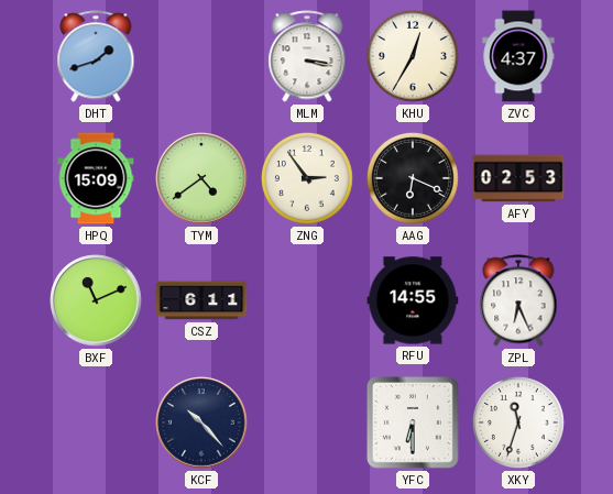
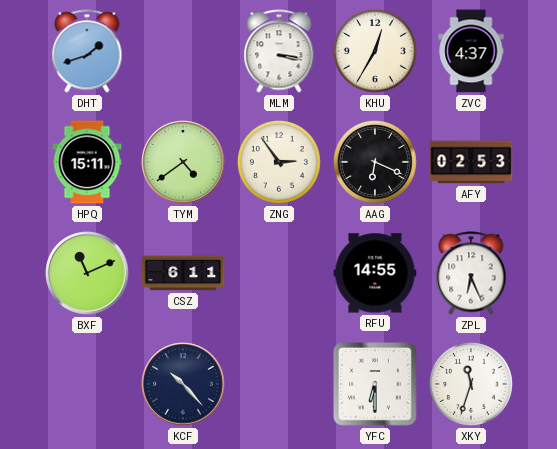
HPQ: 15:09 -> 15:11 (87, 162)
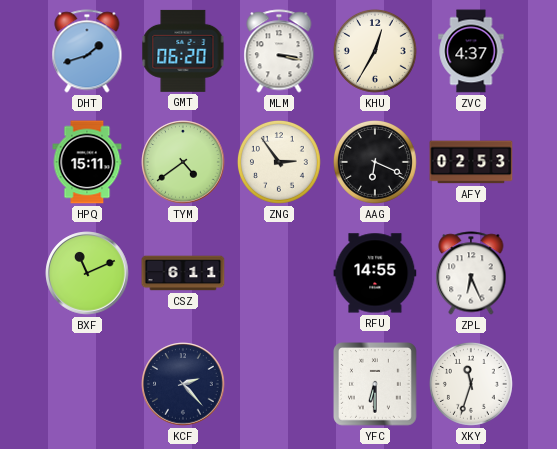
GMT: none -> 06:20 (183, 51)
KCF: 10:23 -> 2:23 (183, 384)
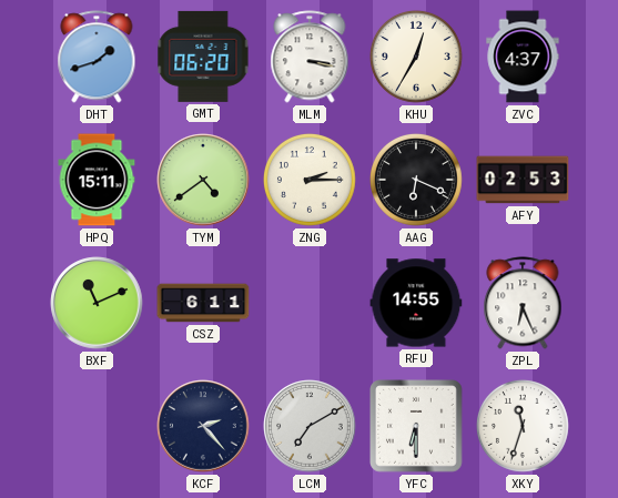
ZNG: 2:54 -> 2:15 (310, 180)
LCM: none -> 7:10 (310, 426)
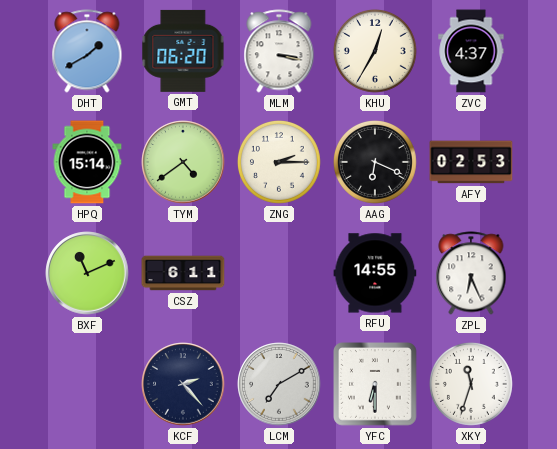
DHT: 1:42 -> 1:40 (87, 51)
HPQ: 15:11 -> 15:14 (87, 162)
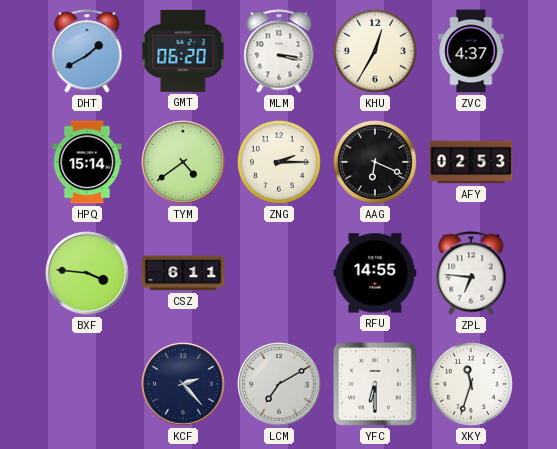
BXF: 11:11 -> 3:46 (87, 273)
ZPL: 6:26 -> 6:46 (471, 273)
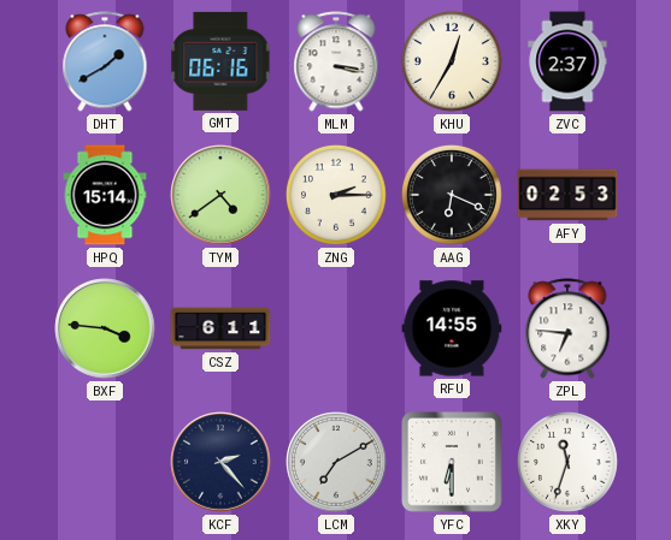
GMT: 06:20 -> 06:16 (220, 61)
ZVC: 4:37 -> 2:37 (567, 61)
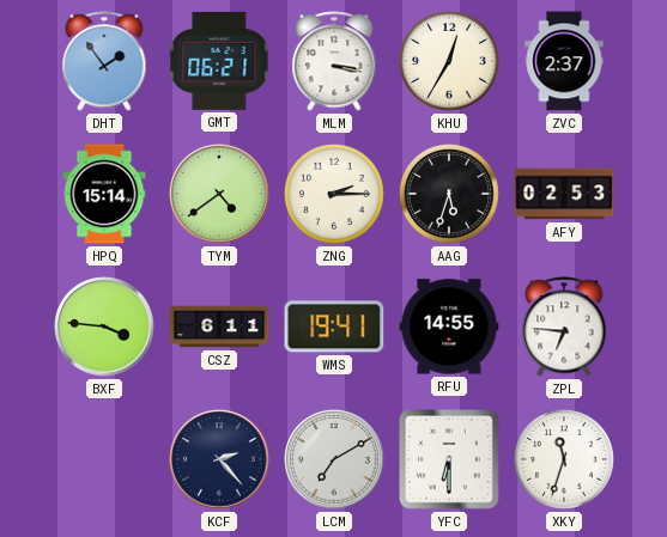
DHT: 1:40 -> 1:54 (104, 61)
GMT: 06:16 -> 06:21 (219, 61)
AAG: 6:19 -> 5:33 (449, 194)
WMS: none -> 19:41 (334, 327)
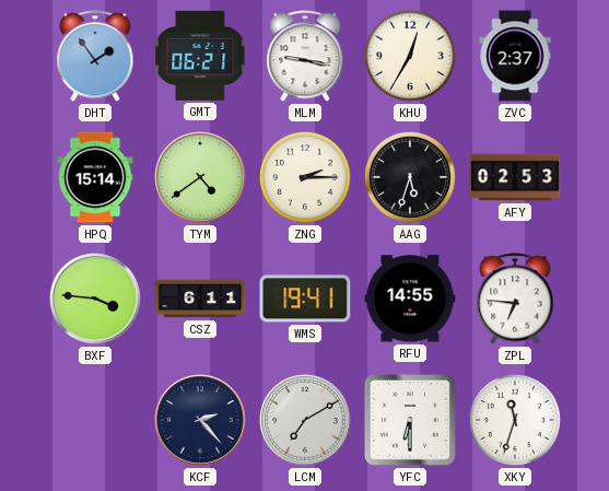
MLM: 3:17 -> 9:17 (305, 56)
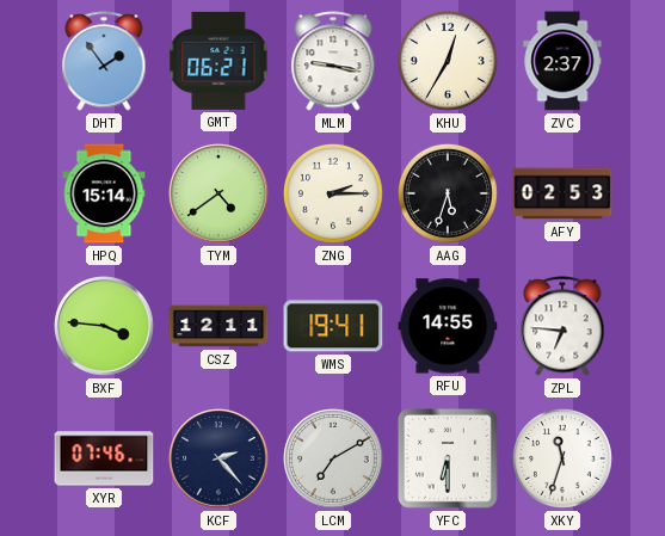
CSZ: 6:11 -> 12:11 (218, 326)
XYR: none -> 07:46 (104, 458)
